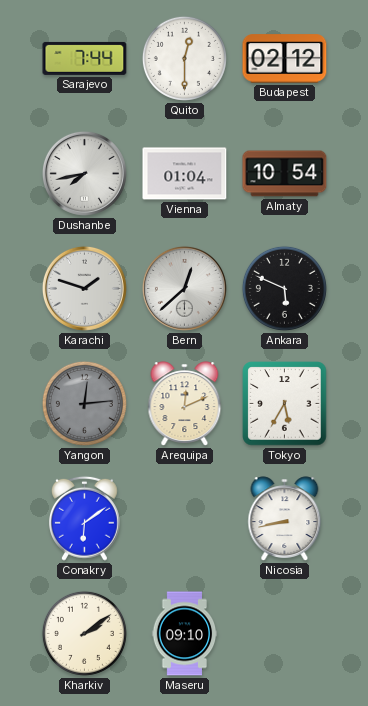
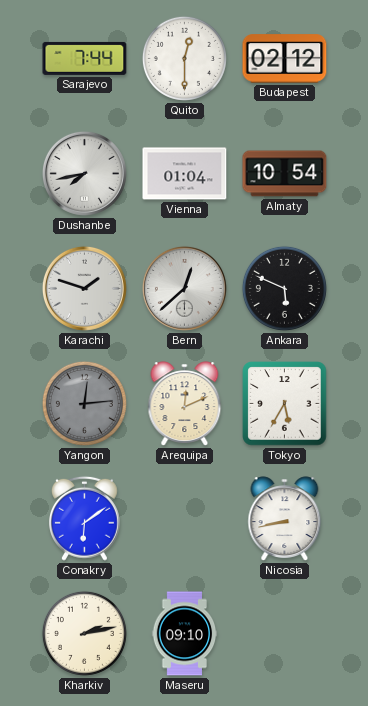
Kharkiv: 2:09 -> 2:13 (84, 633)
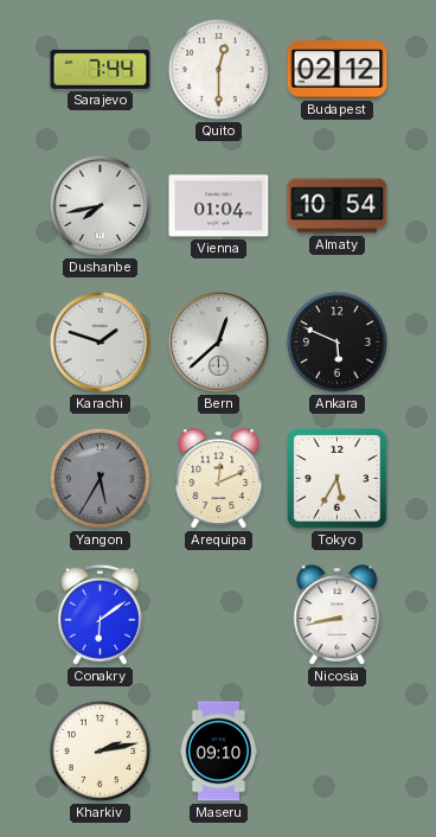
Yangon: 12:14 -> 5:35 (100, 478)
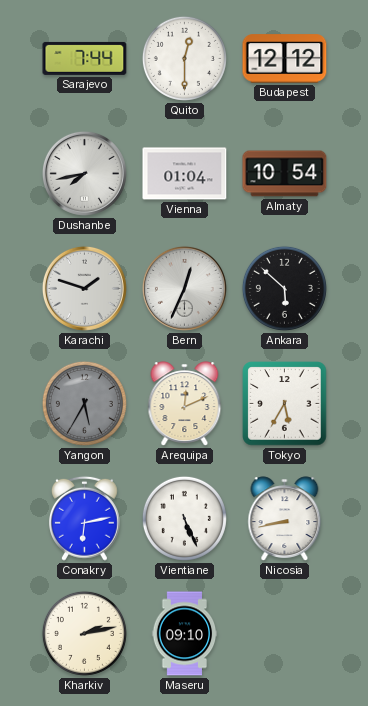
Budapest: 02:12 -> 12:12 (285, 59)
Bern: 12:38 -> 12:34 (184, 288)
Ankara: 5:49 -> 5:52 (284, 288)
Conakry: 6:09 -> 6:13 (84, 518)
Vientiane: none -> 5:26 (184, 518)
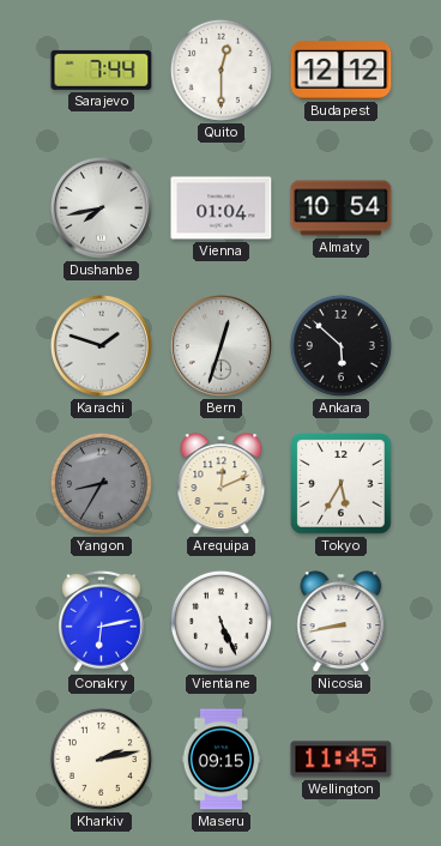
Bern: 12:34 -> 12:33 (220, 345)
Yangon: 5:35 -> 8:35 (101, 483)
Maseru: 09:10 -> 09:15 (222, 760)
Wellington: none -> 11:45 (342, 760)
